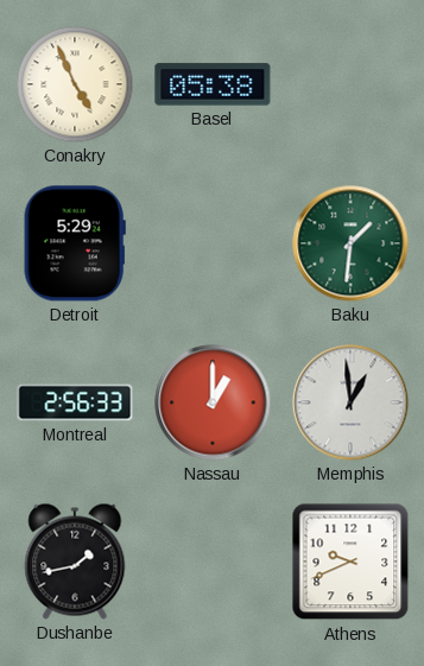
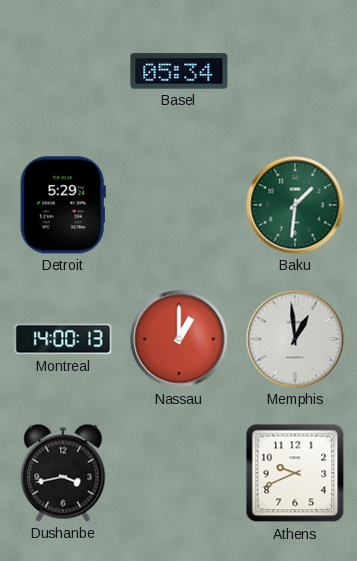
Conakry: 4:56 -> none (75, 84)
Basel: 05:38 -> 05:34 (179, 71)
Montreal: 2:56 -> 14:00 (63, 339)
Dushanbe: 1:43 -> 3:43 (63, 473)
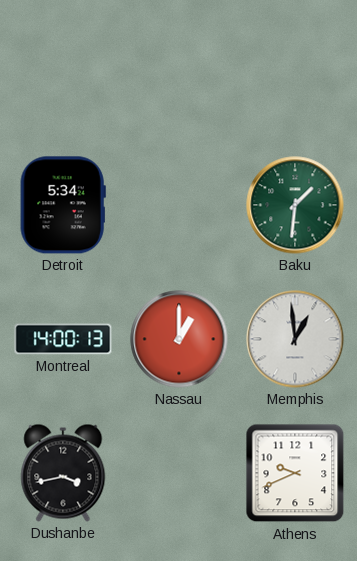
Basel: 05:34 -> none (179, 71)
Detroit: 5:29 -> 5:34 (63, 205)
